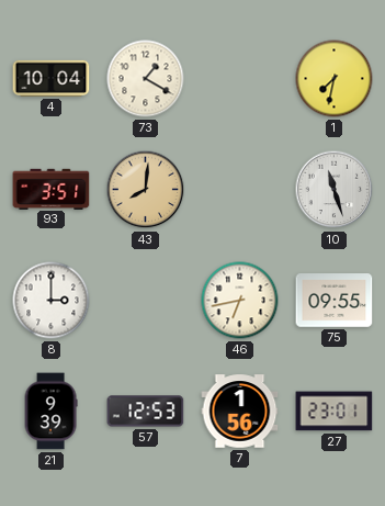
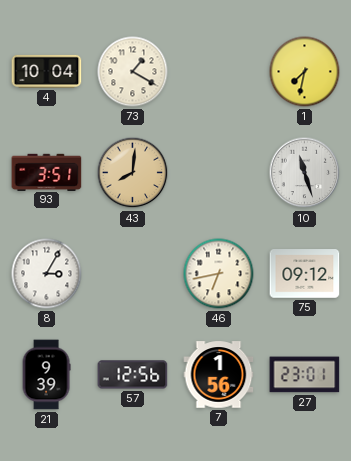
8: 3:00 -> 3:05 (47, 274)
75: 09:55 -> 09:12 (305, 274)
57: 12:53 -> 12:56 (133, 375)
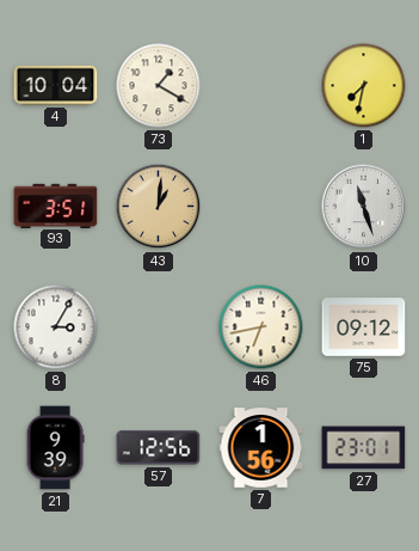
43: 8:01 -> 1:01 (159, 207)
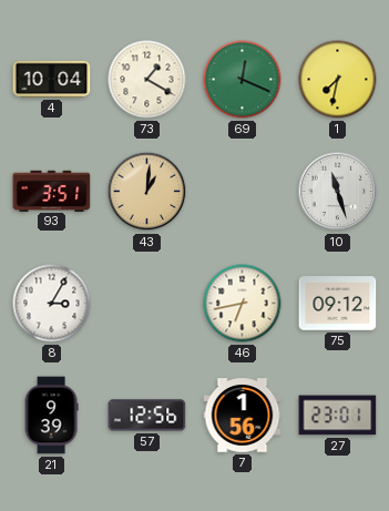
69: none -> 12:19 (243, 80)
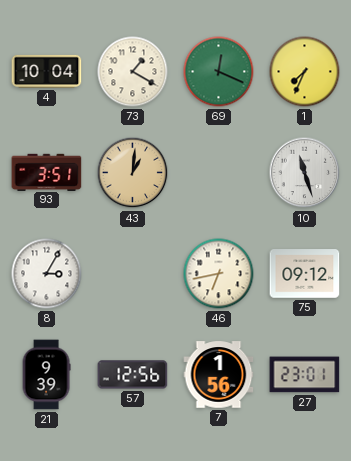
1: 7:32 -> 7:34 (305, 72)
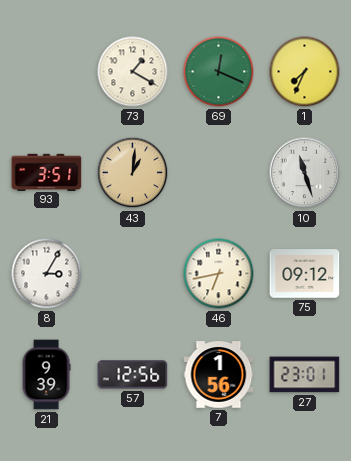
4: 10:04 -> none (47, 71)
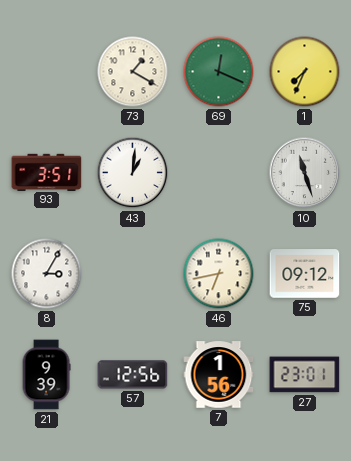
43 dial: champagne -> white (133, 173)
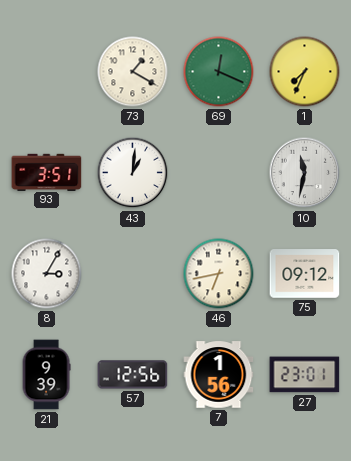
10: 11:27 -> 11:32 (305, 173)
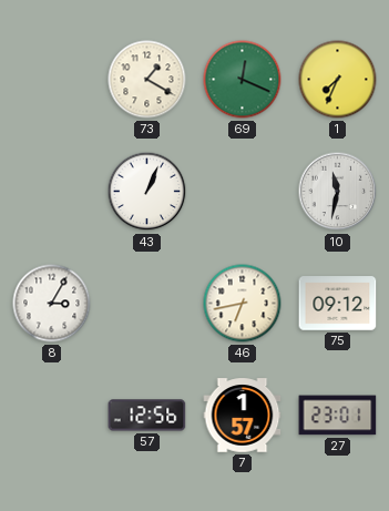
93: 3:51 -> none (47, 172)
43: 1:01 -> 1:04 (147, 192)
21: 9:39 -> none (46, 375)
7: 1:56 -> 1:57 (243, 416)
